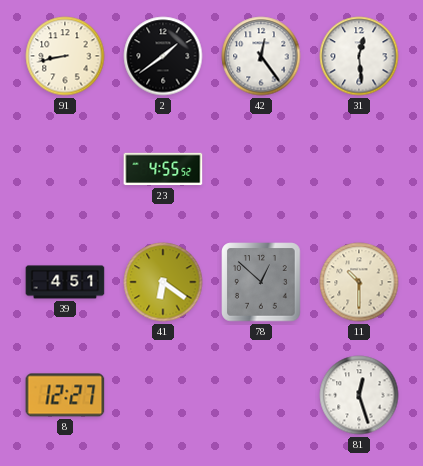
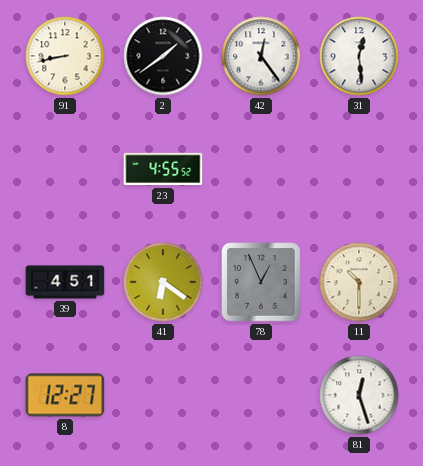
78: 12:52 -> 12:56 (261, 282)
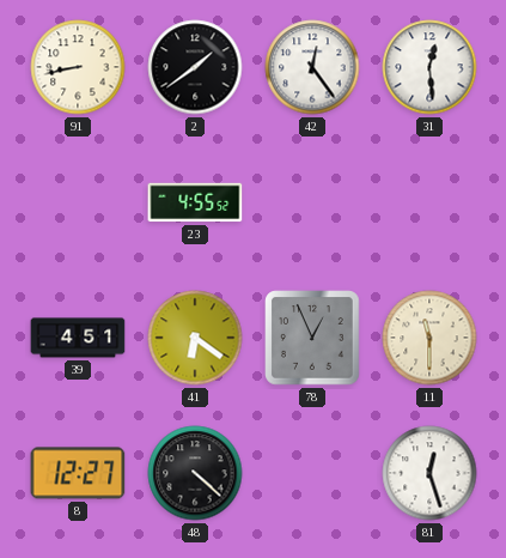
11: 10:30 -> 11:30 (429, 338)
48: none -> 4:22 (195, 473)
